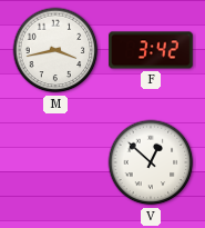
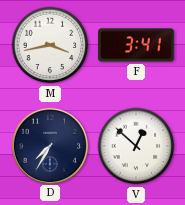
F: 3:42 -> 3:41 (136, 45)
D: none -> 7:35 (49, 145)
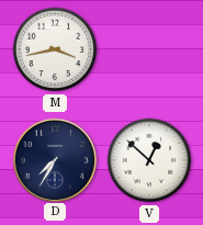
F: 3:41 -> none (136, 45)
